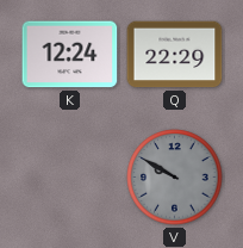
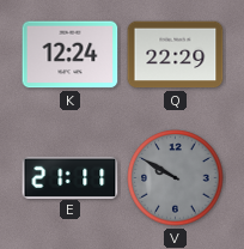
E: none -> 21:11 (71, 177)
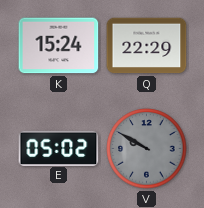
K: 12:24 -> 15:24 (59, 46)
E: 21:11 -> 05:02 (59, 148)
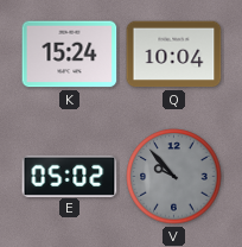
Q: 22:29 -> 10:04 (174, 55)
V: 9:50 -> 9:53 (174, 177)
